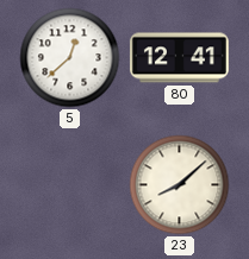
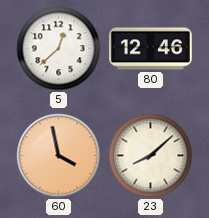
80: 12:41 -> 12:46 (150, 49)
60: none -> 3:58 (59, 156)
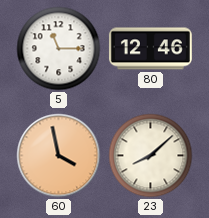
5: 12:38 -> 11:15 (59, 49)
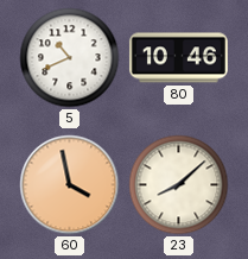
5: 11:15 -> 10:41 (70, 58)
80: 12:46 -> 10:46 (178, 58)
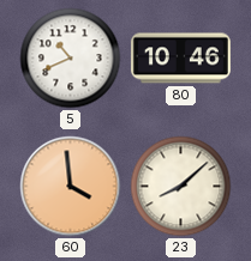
60: 3:58 -> 3:59 (71, 187)
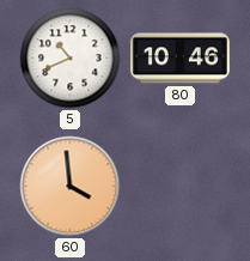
23: 8:08 -> none (181, 187)
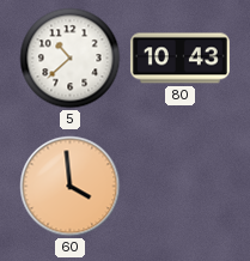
5: 10:41 -> 10:38 (71, 59)
80: 10:46 -> 10:43 (179, 59)
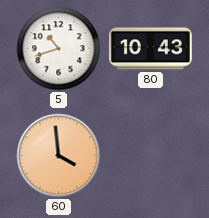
5: 10:38 -> 10:42 (59, 49)
